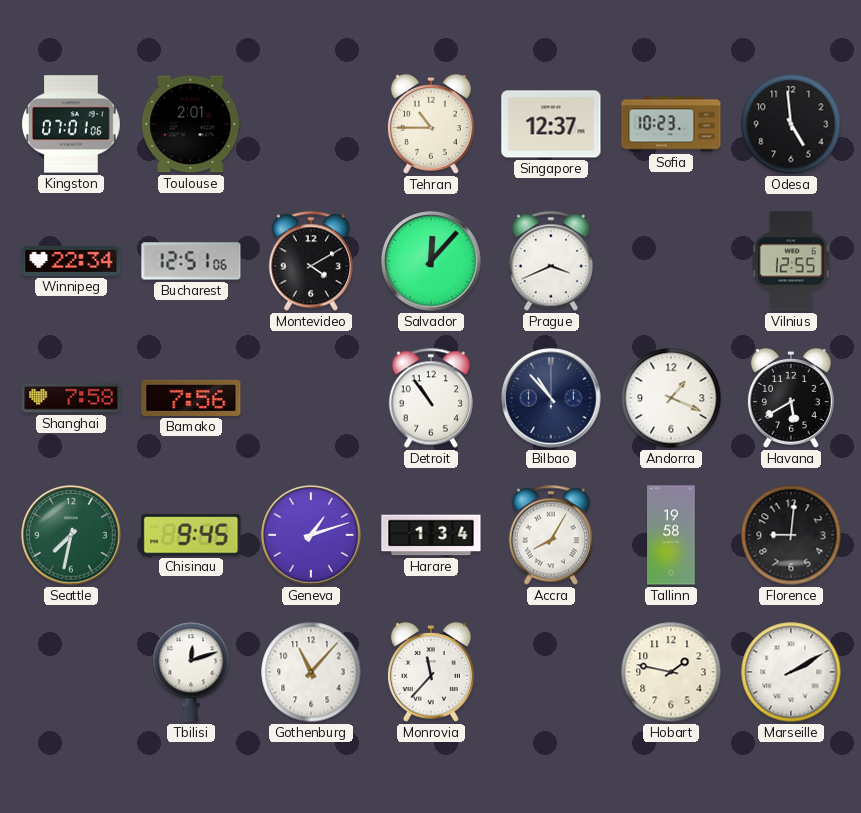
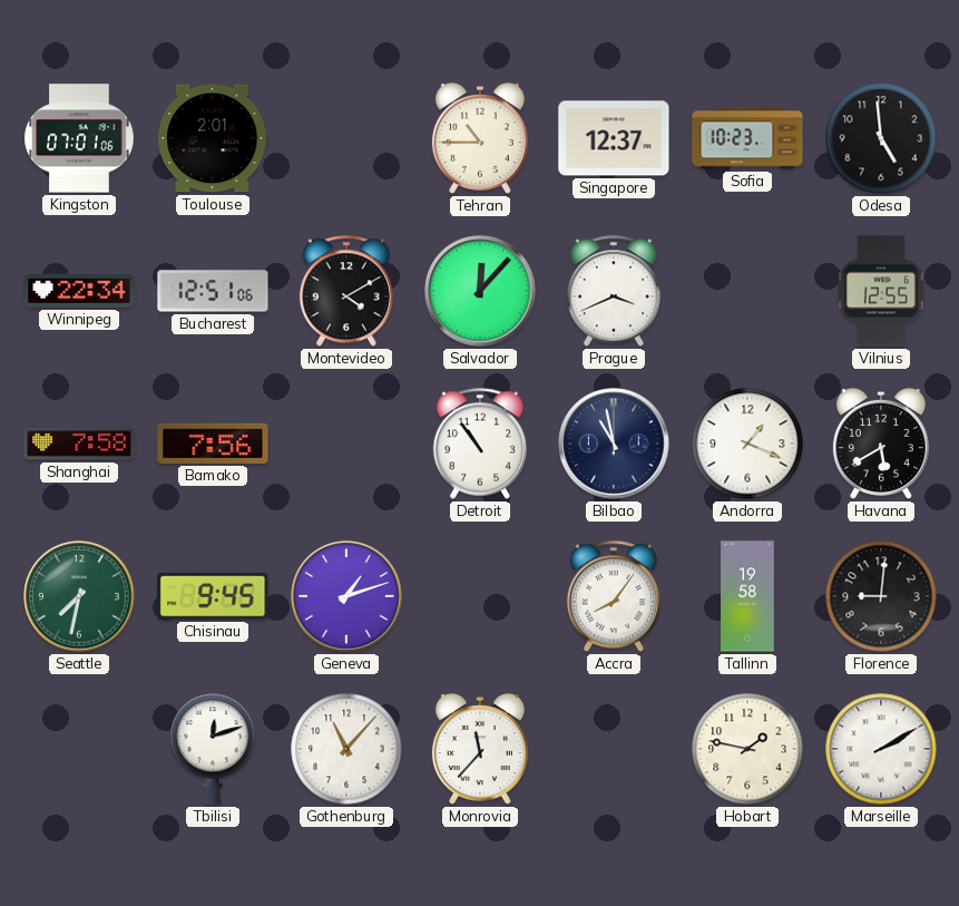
Bilbao: 10:53 -> 10:58 (614, 444)
Harare: 1:34 -> none (431, 535)
Accra: 8:05 -> 8:06 (613, 596)
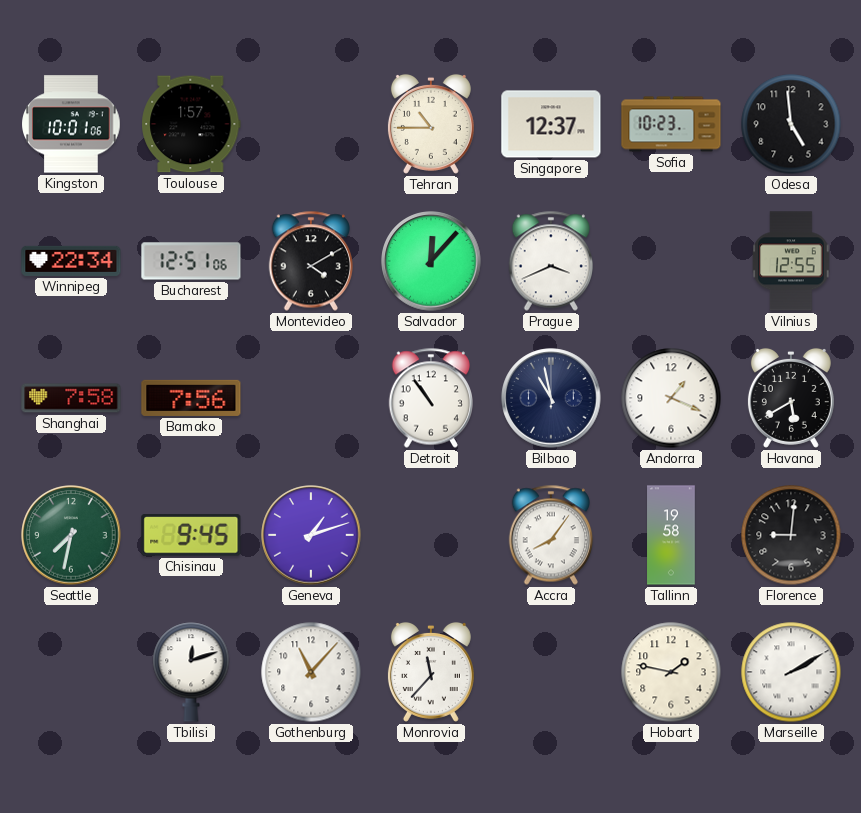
Kingston: 07:01 -> 10:01 (71, 124)
Toulouse: 2:01 -> 1:57 (191, 124)
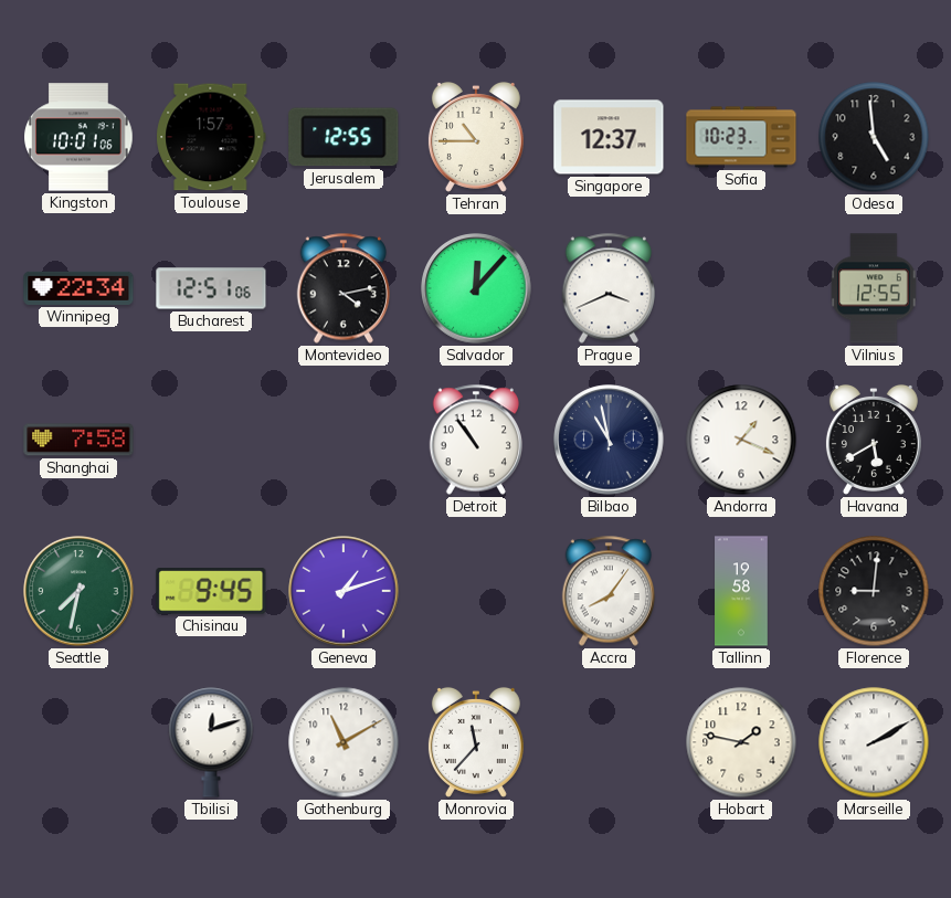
Jerusalem: none -> 12:55 (344, 137)
Montevideo: 4:10 -> 4:13 (342, 288)
Bamako: 7:56 -> none (191, 398)
Gothenburg: 11:07 -> 11:10 (344, 742)
